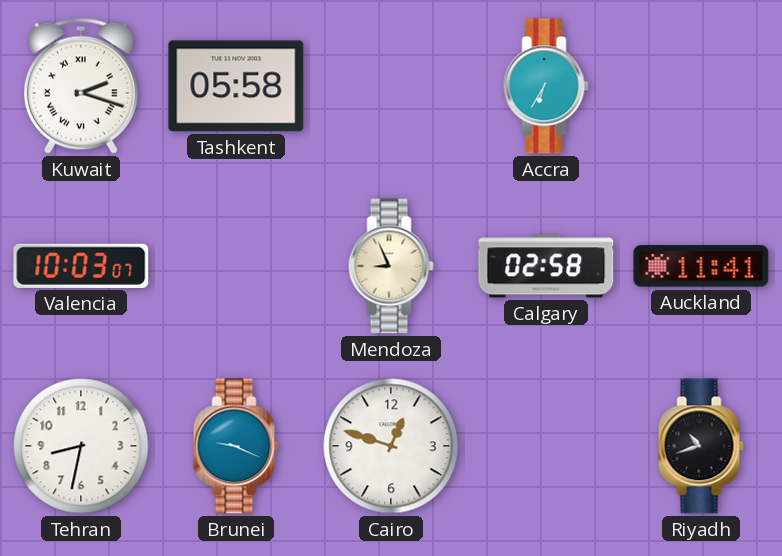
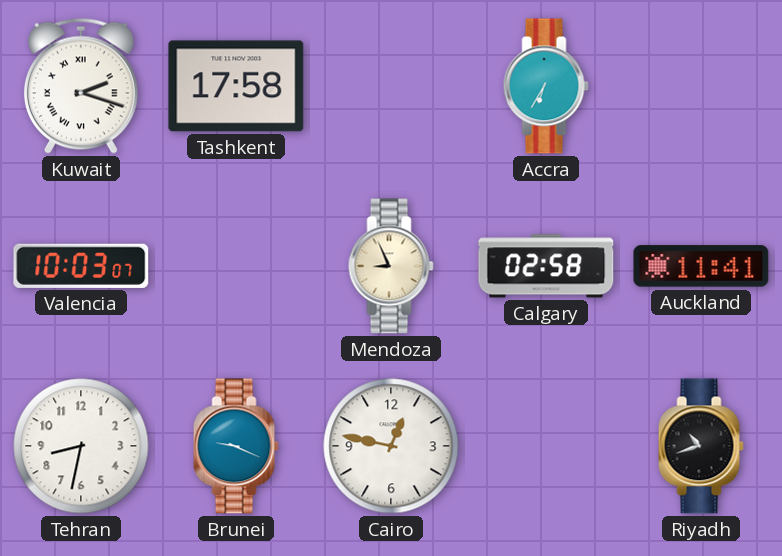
Tashkent: 05:58 -> 17:58 (236, 86)
Cairo: 12:48 -> 12:47 (391, 446)
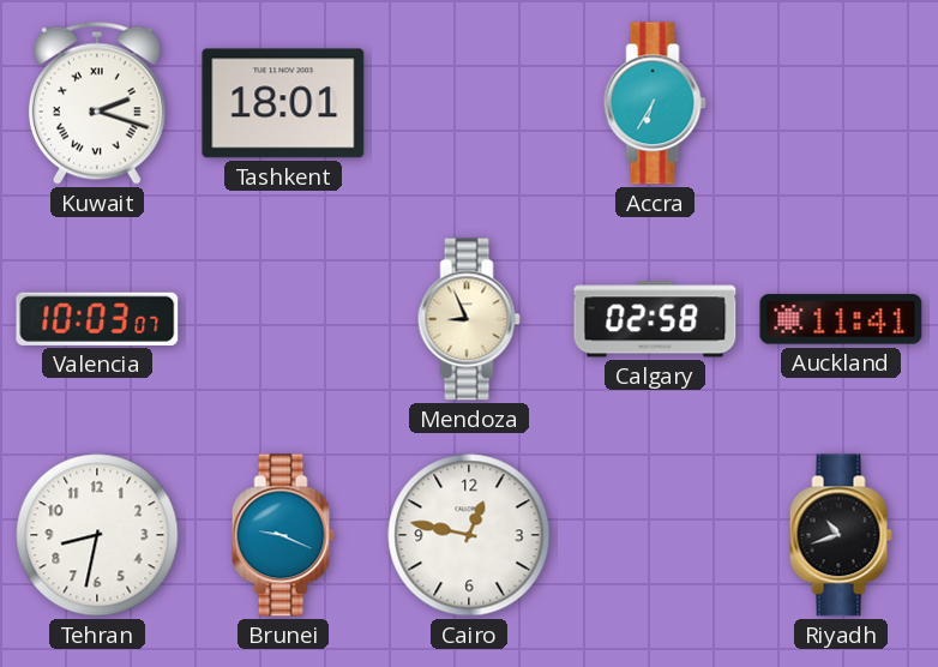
Tashkent: 17:58 -> 18:01 (283, 103)
